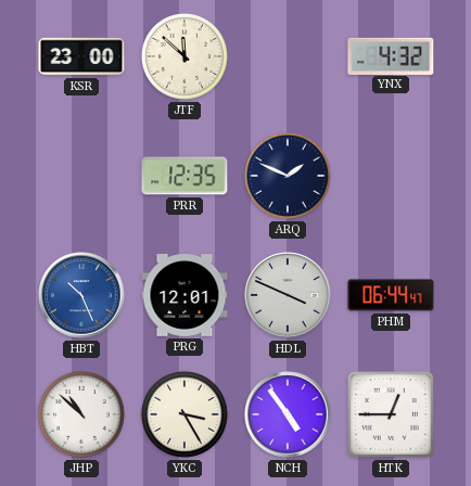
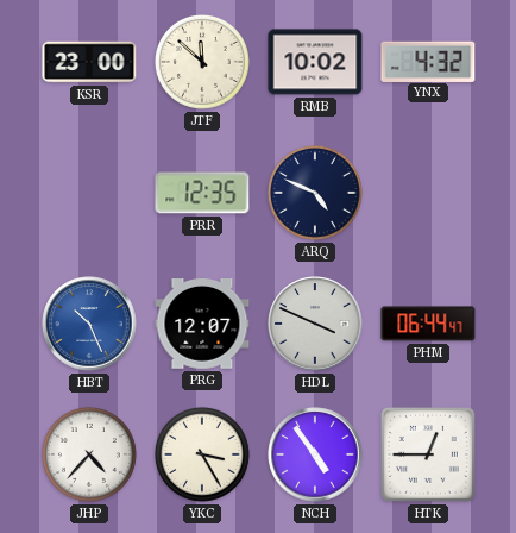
RMB: none -> 10:02 (315, 62)
ARQ: 1:49 -> 4:49 (316, 194)
PRG: 12:01 -> 12:07 (202, 325)
JHP: 10:52 -> 4:37 (90, 456)
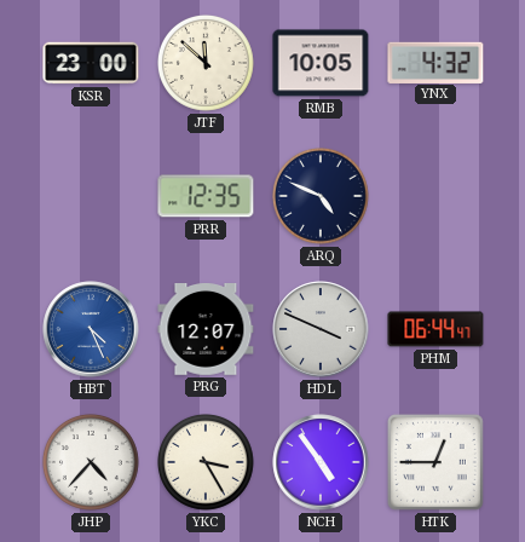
RMB: 10:02 -> 10:05 (321, 63)
HBT: 10:26 -> 4:26 (91, 329)
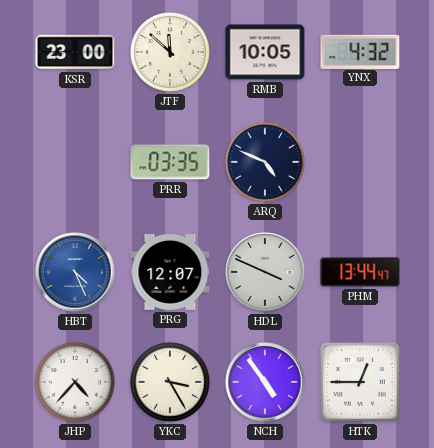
PRR: 12:35 -> 03:35 (170, 162)
PHM: 06:44 -> 13:44 (360, 272)
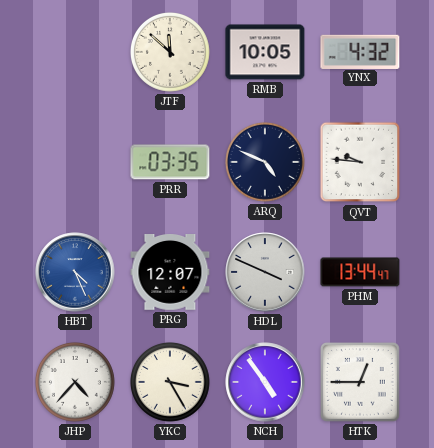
KSR: 23:00 -> none (75, 52)
QVT: none -> 9:46 (360, 162)
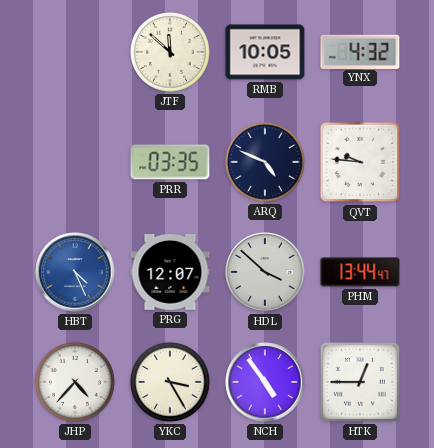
HDL: 3:49 -> 3:52 (265, 272)
